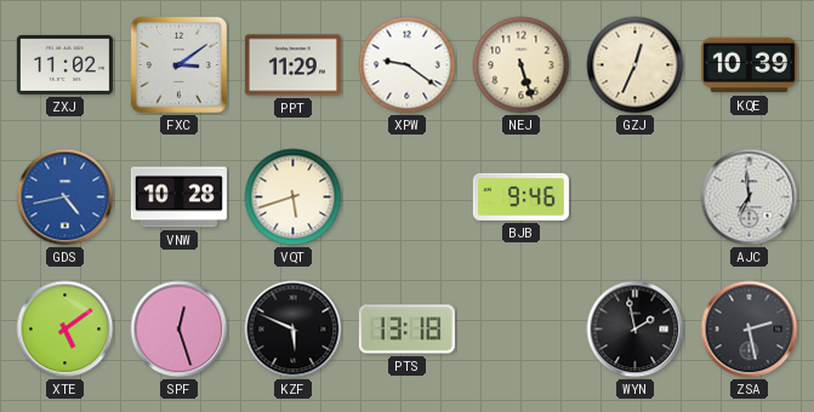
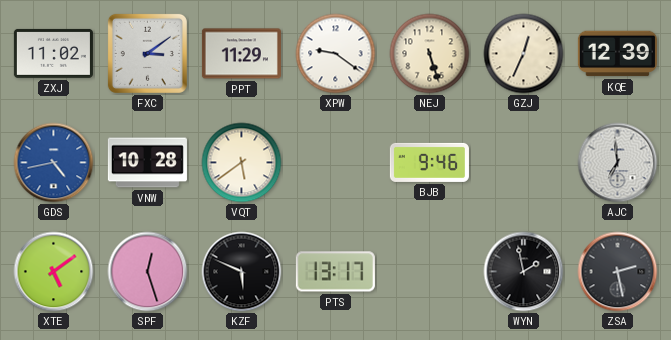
KQE: 10:39 -> 12:39 (617, 54)
VQT: 5:42 -> 5:39 (242, 163)
PTS: 13:18 -> 13:17 (335, 272)
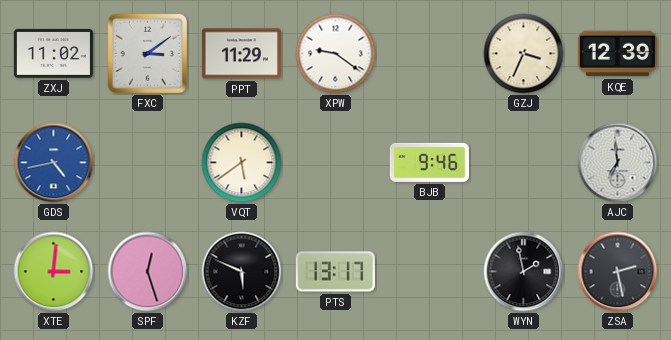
NEJ: 5:27 -> none (430, 54)
GZJ: 12:34 -> 3:34 (524, 54)
VNW: 10:28 -> none (147, 163)
XTE: 5:09 -> 3:01 (54, 272)
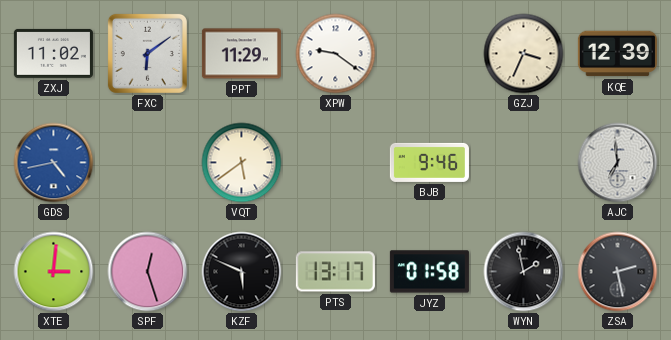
FXC: 3:09 -> 6:09 (147, 53)
JYZ: none -> 01:58 (429, 272)
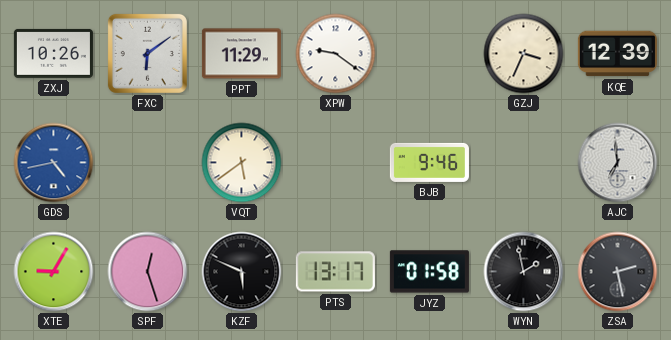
ZXJ: 11:02 -> 10:26 (53, 53)
XTE: 3:01 -> 9:05 (54, 272)
